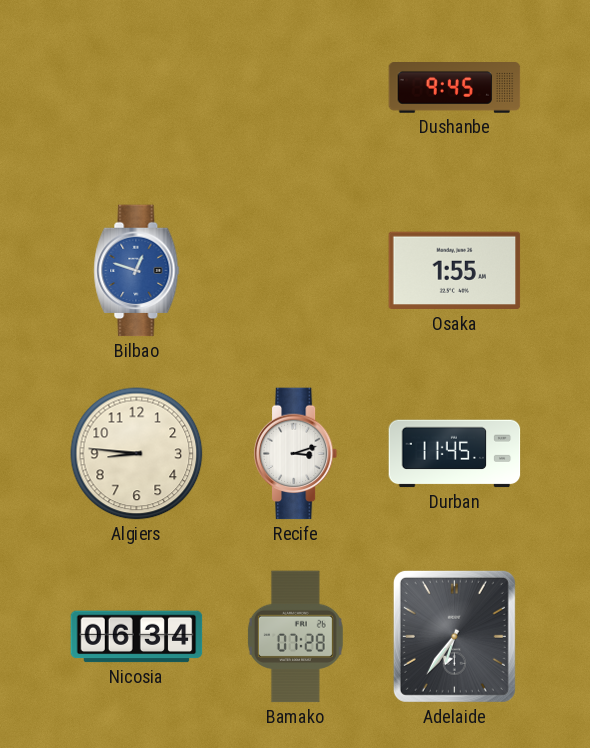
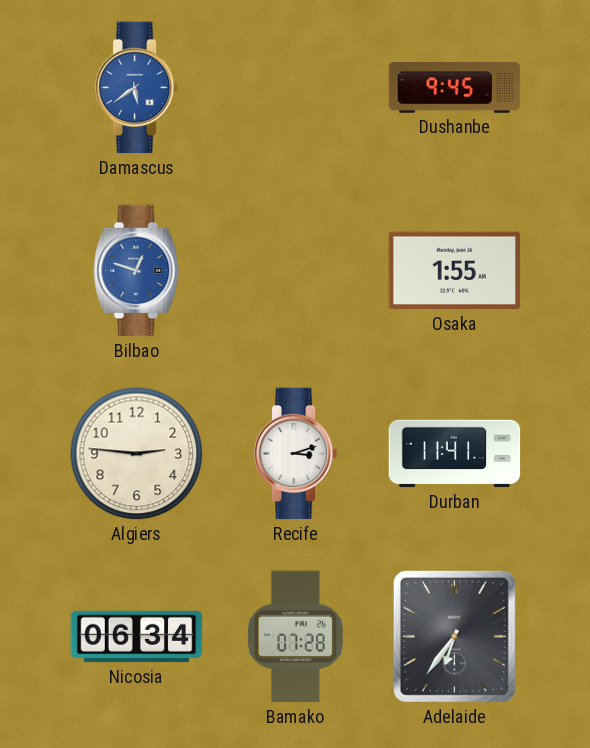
Damascus: none -> 5:39 (137, 88)
Algiers: 8:46 -> 2:46 (137, 454)
Durban: 11:45 -> 11:41 (455, 454)
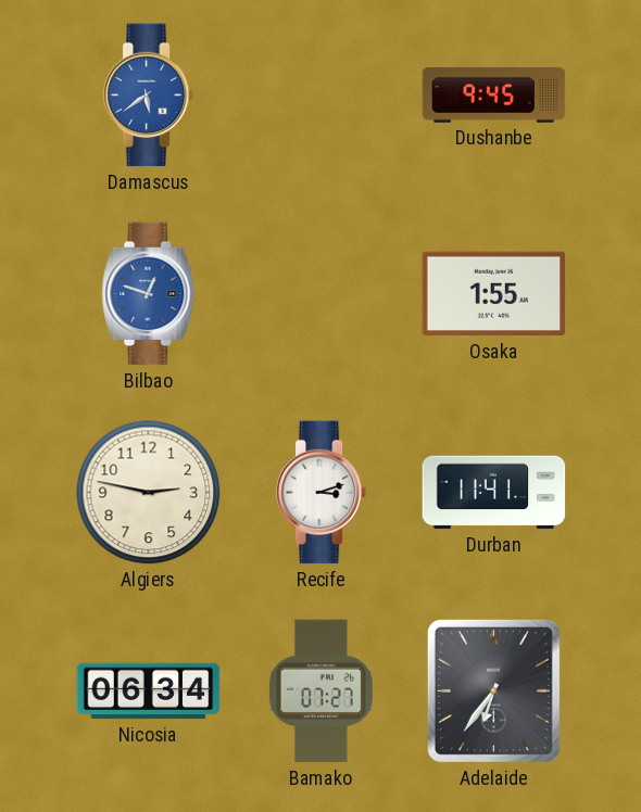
Algiers: 2:46 -> 2:47 (149, 493)
Bamako: 07:28 -> 07:27 (320, 692)
